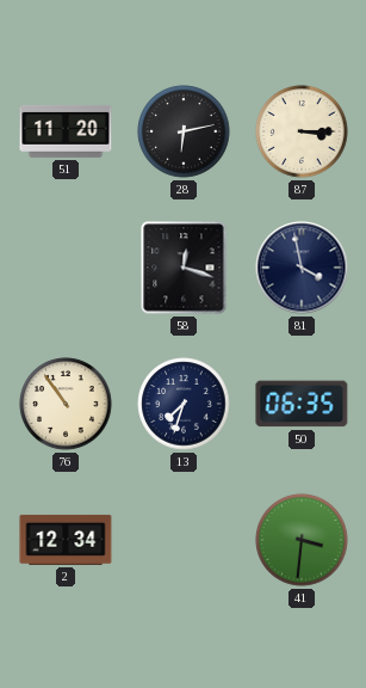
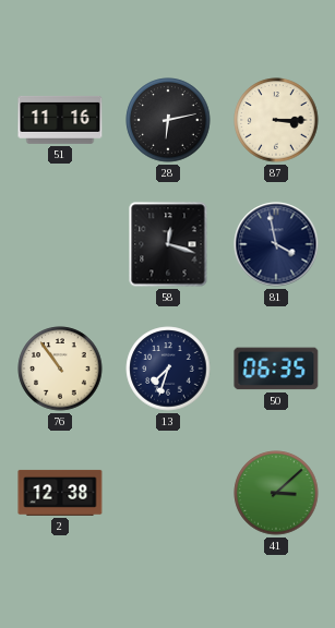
51: 11:20 -> 11:16 (60, 120)
2: 12:34 -> 12:38 (60, 493)
41: 3:31 -> 3:08 (276, 493)
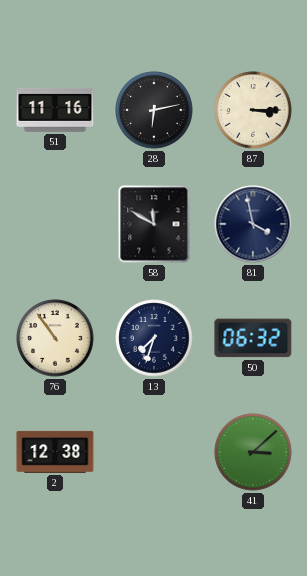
58: 12:18 -> 11:50 (154, 224)
50: 06:35 -> 06:32 (253, 338)
